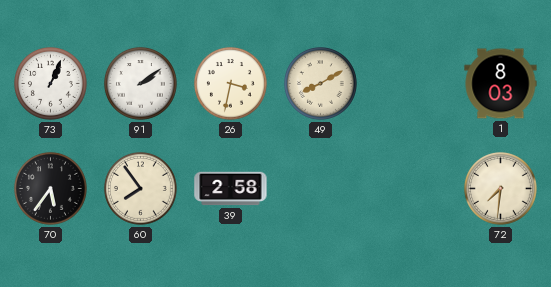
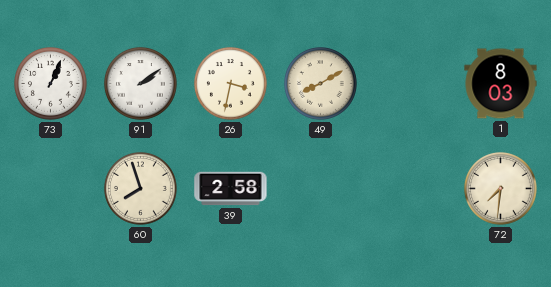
70: 5:36 -> none (50, 188)
60: 7:54 -> 7:57 (140, 188)
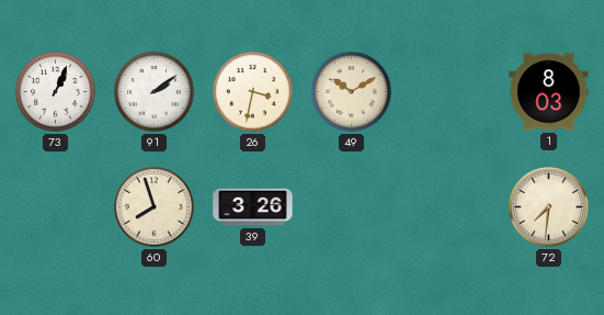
49: 8:10 -> 10:10 (351, 91)
39: 2:58 -> 3:26 (253, 207)
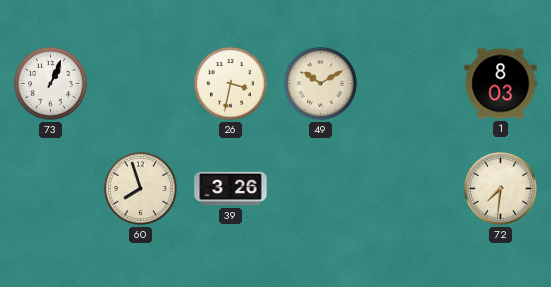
91: 2:09 -> none (153, 91)
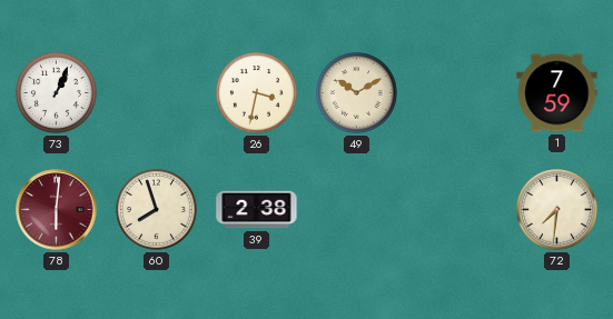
1: 8:03 -> 7:59 (557, 93)
78: none -> 6:01 (57, 210)
39: 3:26 -> 2:38 (257, 210)
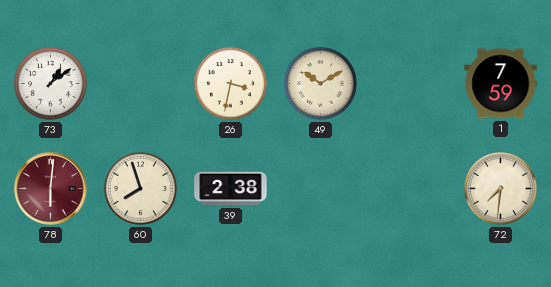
73: 1:04 -> 1:09 (50, 83)
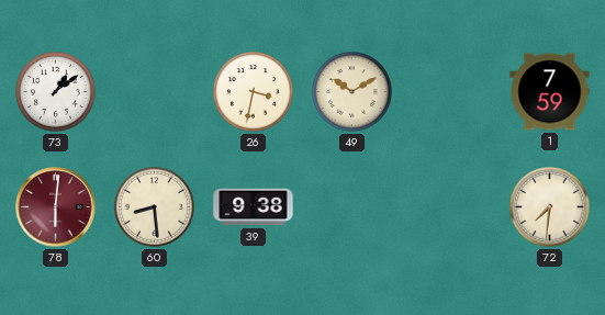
60: 7:57 -> 8:29 (154, 206)
39: 2:38 -> 9:38 (254, 207)
